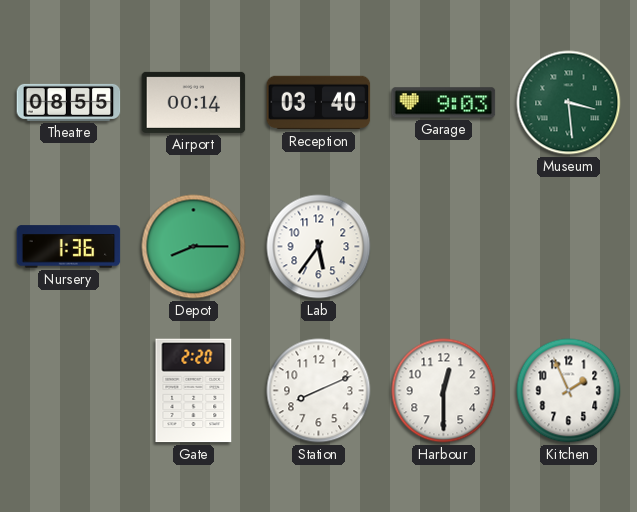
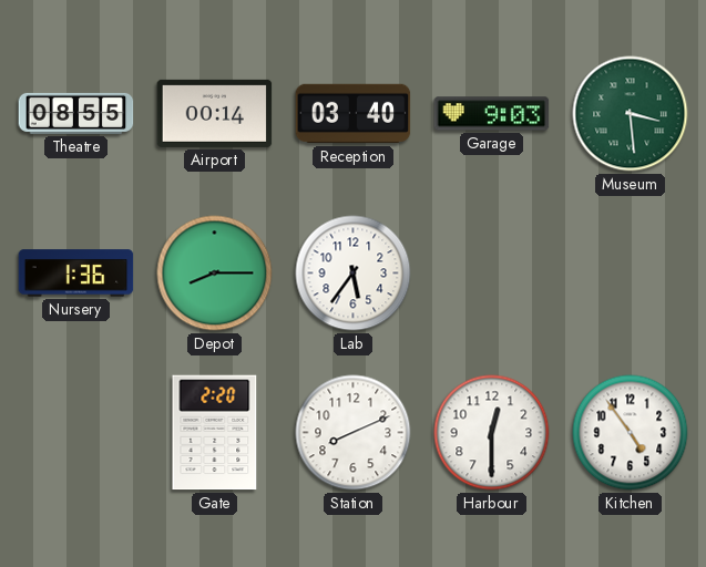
Kitchen: 1:56 -> 4:54 (631, 433)
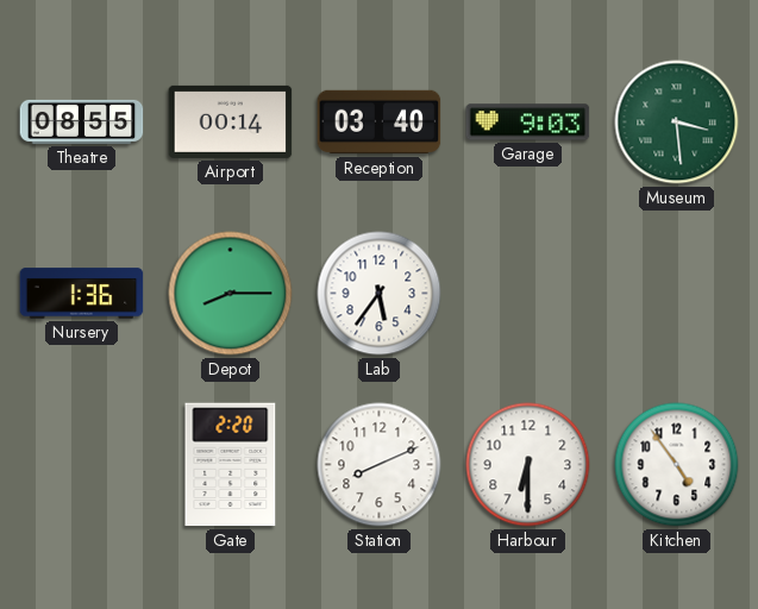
Harbour: 12:30 -> 6:30 (528, 465)
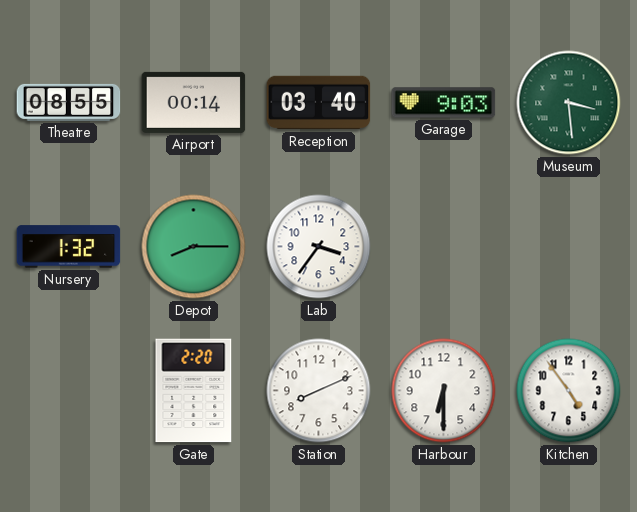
Nursery: 1:36 -> 1:32 (69, 247)
Lab: 5:36 -> 3:36 (319, 247)
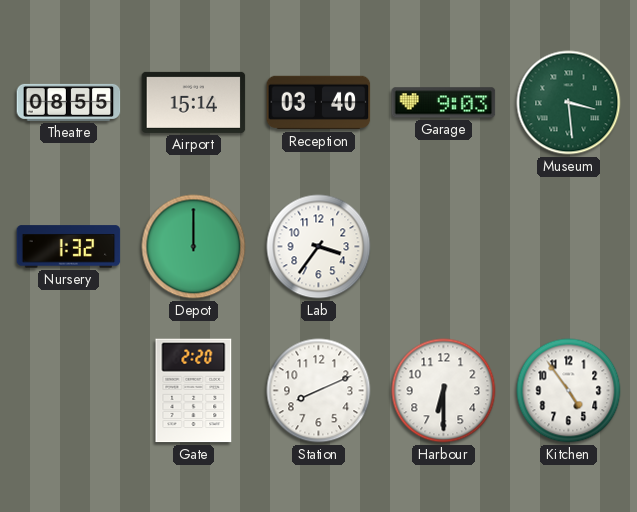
Airport: 00:14 -> 15:14 (194, 102)
Depot: 8:15 -> 12:00 (194, 247)
